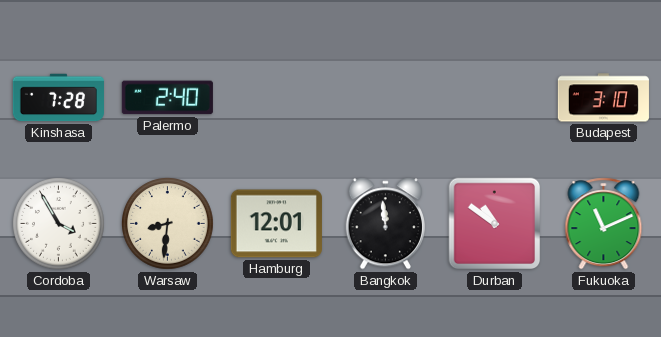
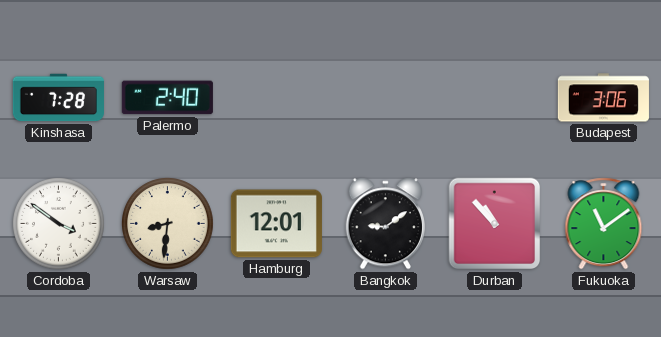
Budapest: 3:10 -> 3:06 (603, 98)
Cordoba: 3:55 -> 3:51 (59, 224)
Bangkok: 11:59 -> 9:09 (385, 224)
Durban: 10:51 -> 10:53 (495, 224)
Fukuoka: 11:11 -> 11:09 (604, 224)
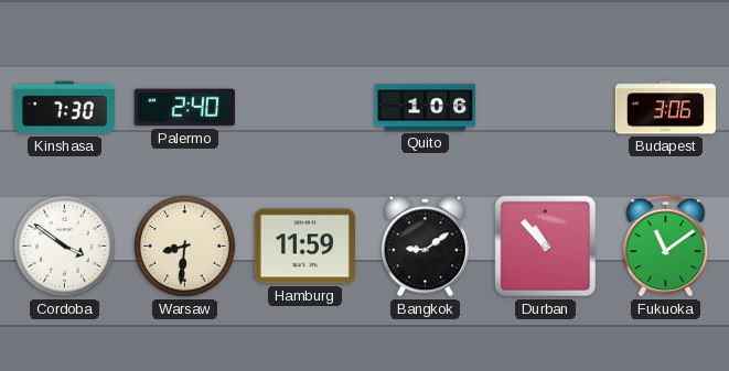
Kinshasa: 7:28 -> 7:30 (64, 108)
Quito: none -> 1:06 (425, 108)
Hamburg: 12:01 -> 11:59 (304, 247)
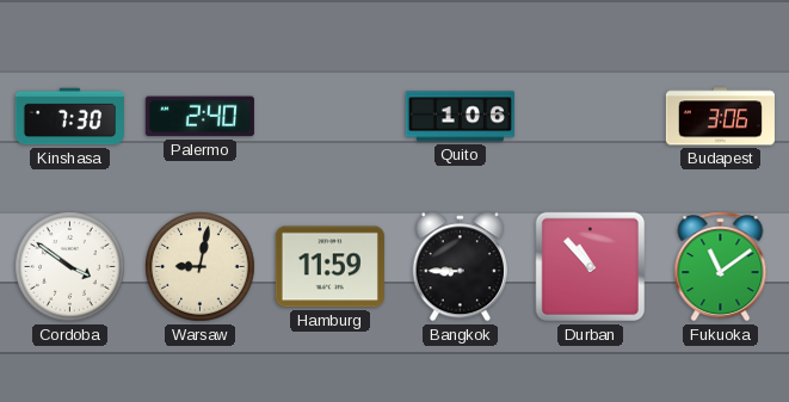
Warsaw: 8:31 -> 9:02 (201, 267)
Bangkok: 9:09 -> 8:45 (460, 267)
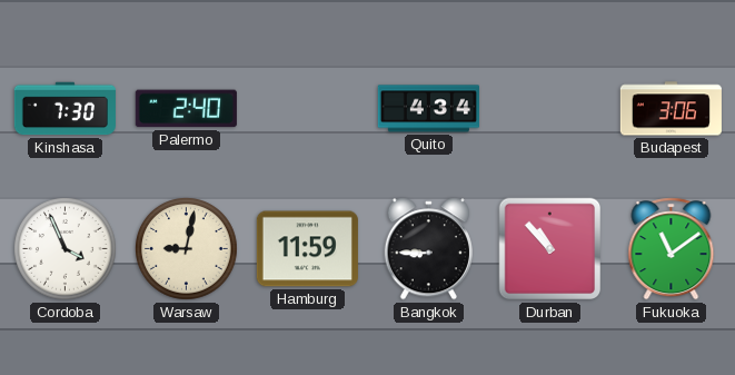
Quito: 1:06 -> 4:34 (428, 109)
Cordoba: 3:51 -> 3:56 (66, 249)
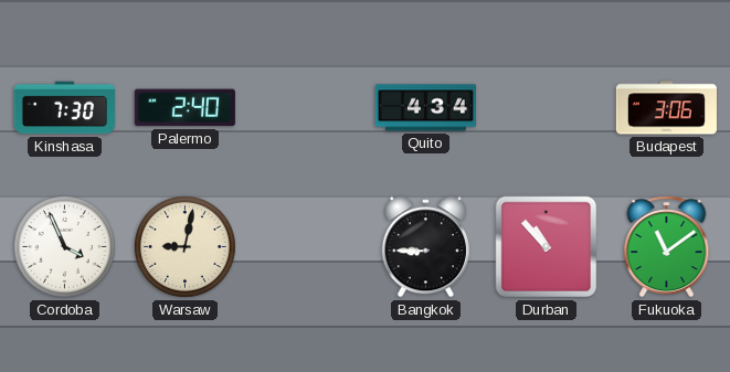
Hamburg: 11:59 -> none (307, 249)
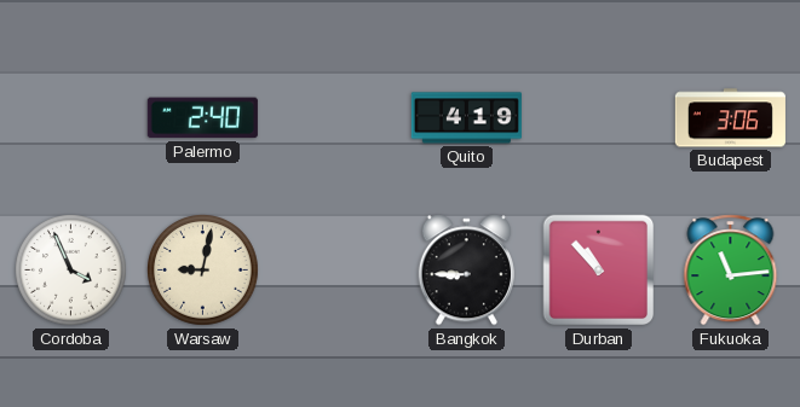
Kinshasa: 7:30 -> none (64, 108)
Quito: 4:34 -> 4:19 (466, 118)
Fukuoka: 11:09 -> 11:14 (731, 271)
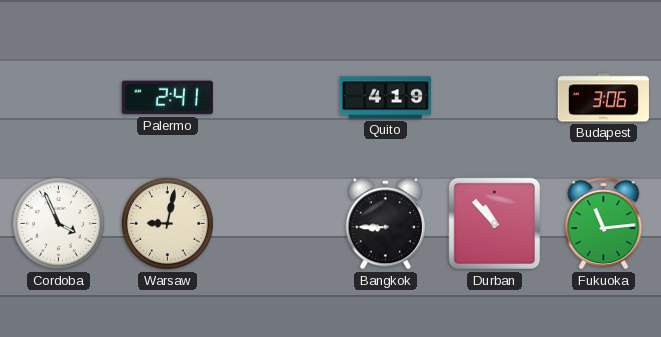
Palermo: 2:40 -> 2:41 (167, 98)
